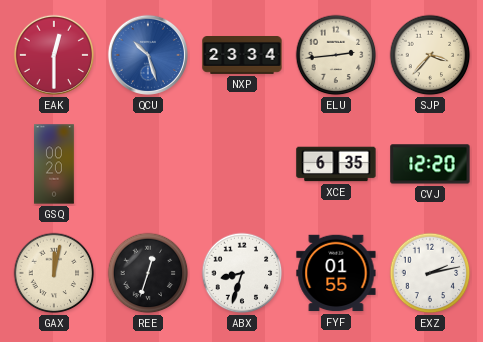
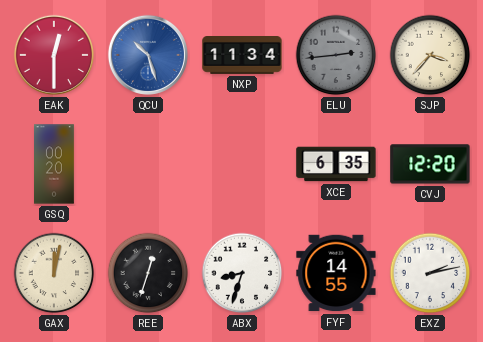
NXP: 23:34 -> 11:34 (242, 56)
ELU dial: cream -> grey (336, 55)
FYF: 01:55 -> 14:55 (336, 273)
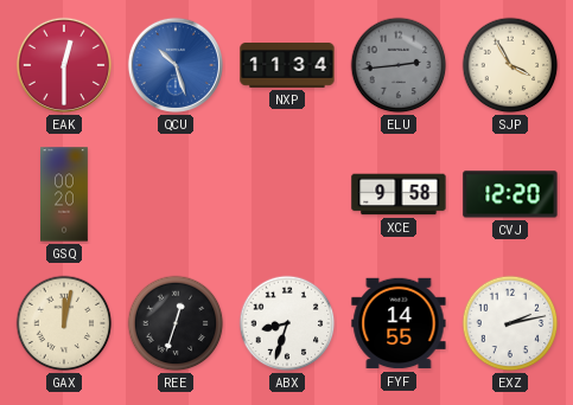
SJP: 3:37 -> 3:55 (510, 65)
XCE: 6:35 -> 9:58 (399, 194)
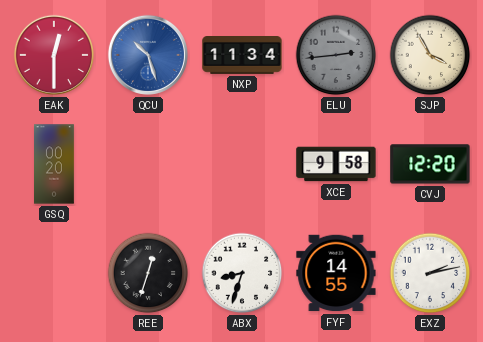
GAX: 12:02 -> none (64, 323)
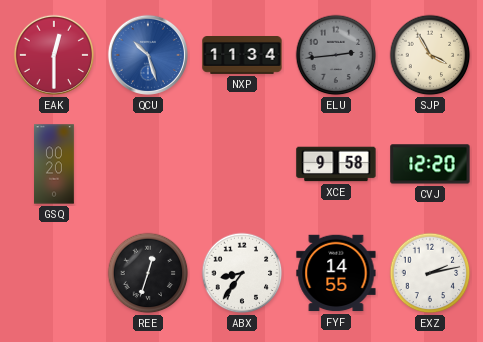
ABX: 8:33 -> 8:36 (242, 273)
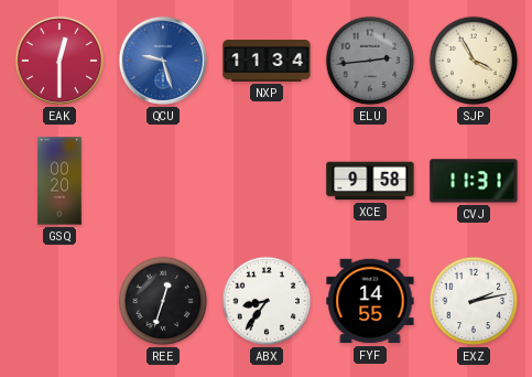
QCU: 10:27 -> 9:27 (163, 61)
CVJ: 12:20 -> 11:31 (474, 181)
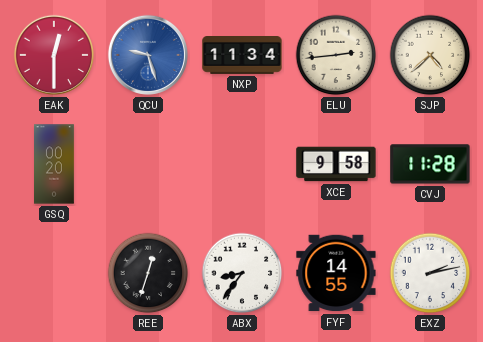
ELU dial: grey -> cream (336, 55)
SJP: 3:55 -> 4:38 (430, 55)
CVJ: 11:31 -> 11:28 (430, 164)
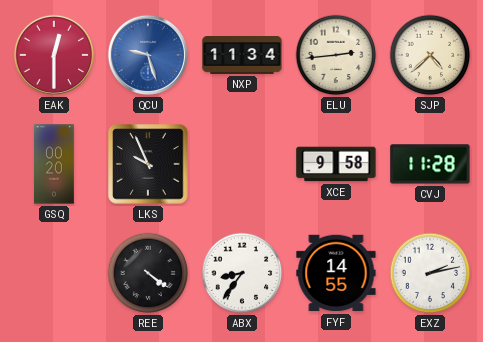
LKS: none -> 9:56 (148, 164)
REE: 12:33 -> 4:21 (148, 273)
